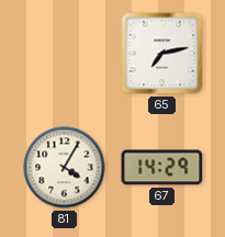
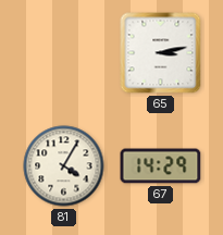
65: 7:13 -> 3:13 (161, 53)
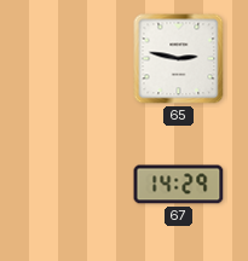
65: 3:13 -> 2:47 (179, 59)
81: 4:05 -> none (64, 166)
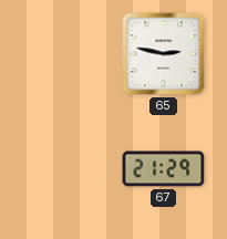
67: 14:29 -> 21:29 (164, 169)
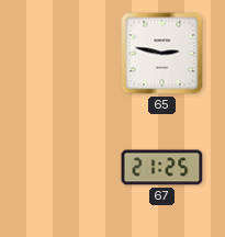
67: 21:29 -> 21:25 (162, 168)
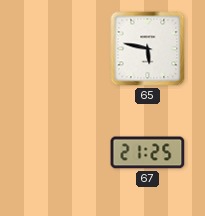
65: 2:47 -> 5:47 (148, 49)
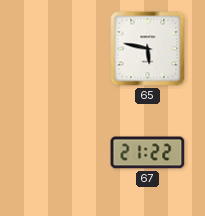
67: 21:25 -> 21:22 (148, 153)
